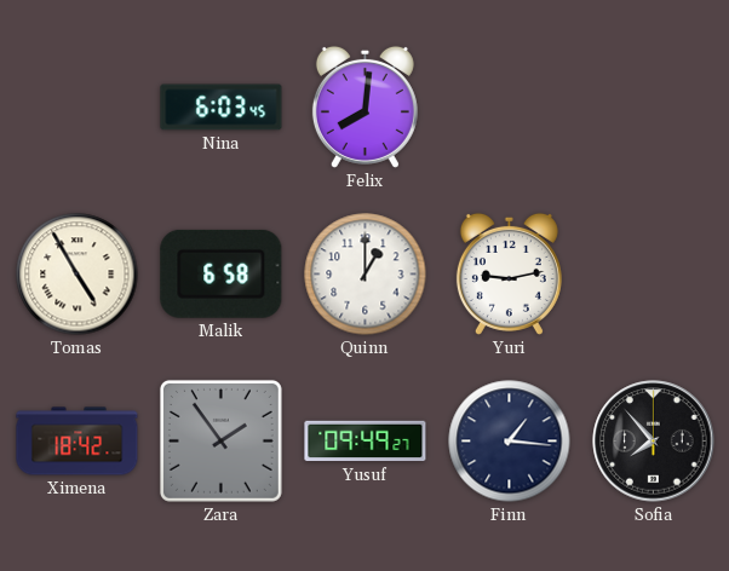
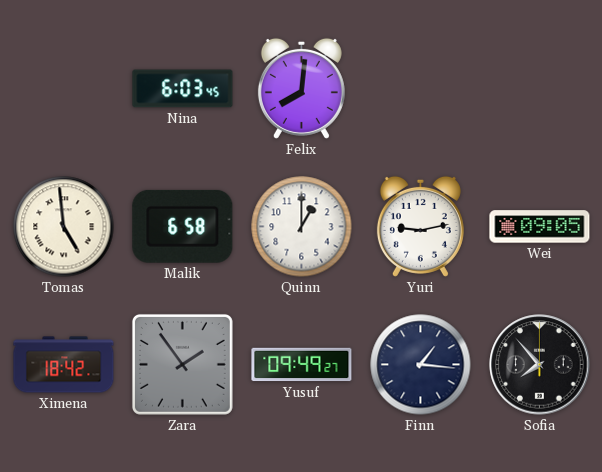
Tomas: 4:55 -> 4:59 (64, 227)
Wei: none -> 09:05 (540, 227)
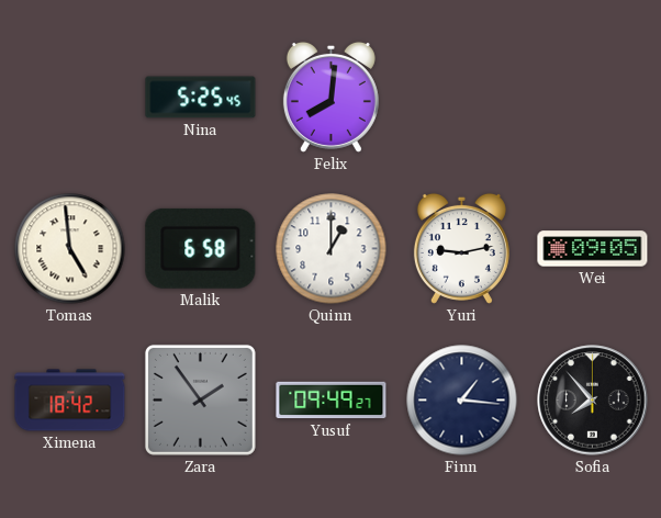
Nina: 6:03 -> 5:25 (201, 98)
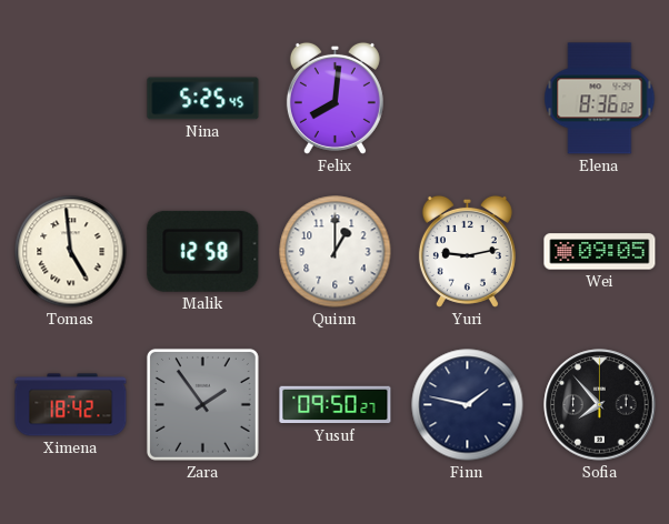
Elena: none -> 8:36 (600, 99)
Malik: 6:58 -> 12:58 (203, 251)
Yusuf: 09:49 -> 09:50 (336, 405)
Finn: 1:16 -> 1:47 (468, 405)
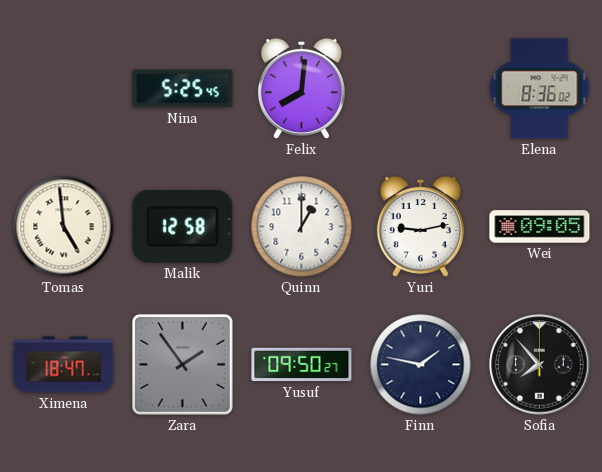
Ximena: 18:42 -> 18:47 (64, 365)
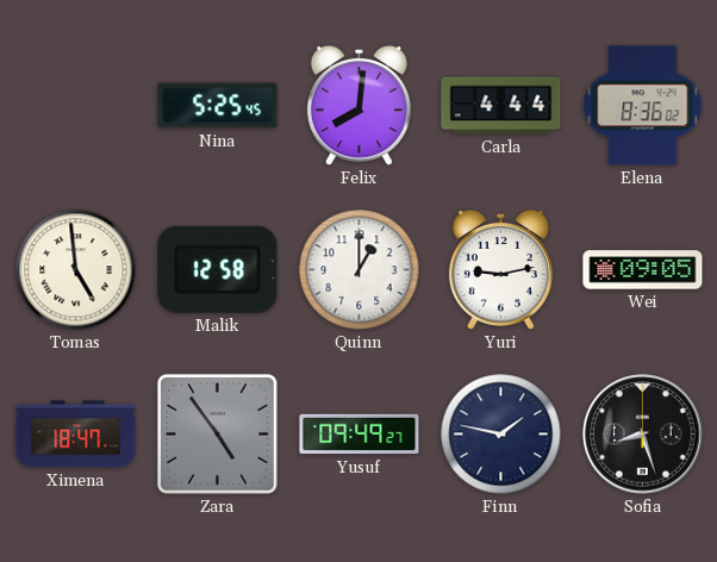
Carla: none -> 4:44 (501, 106)
Zara: 1:54 -> 4:54 (217, 433)
Yusuf: 09:50 -> 09:49 (360, 435)
Sofia: 7:53 -> 8:27 (643, 435)
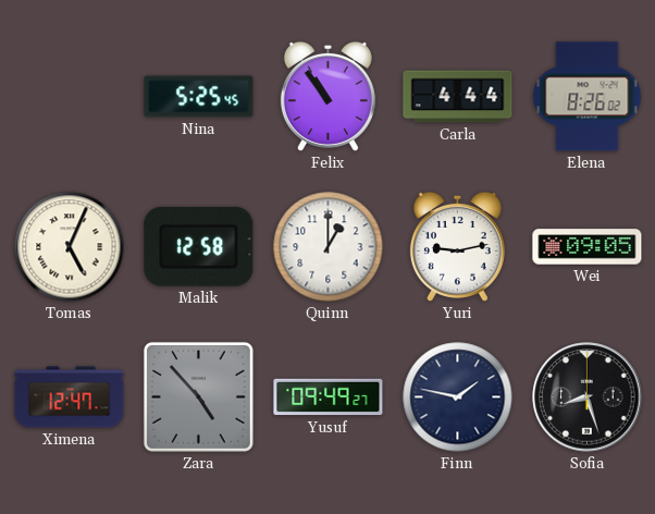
Felix: 8:01 -> 10:54 (327, 96)
Elena: 8:36 -> 8:26 (588, 97)
Tomas: 4:59 -> 5:04 (70, 247)
Ximena: 18:47 -> 12:47 (70, 397)
Zara: 4:54 -> 4:53 (198, 396)
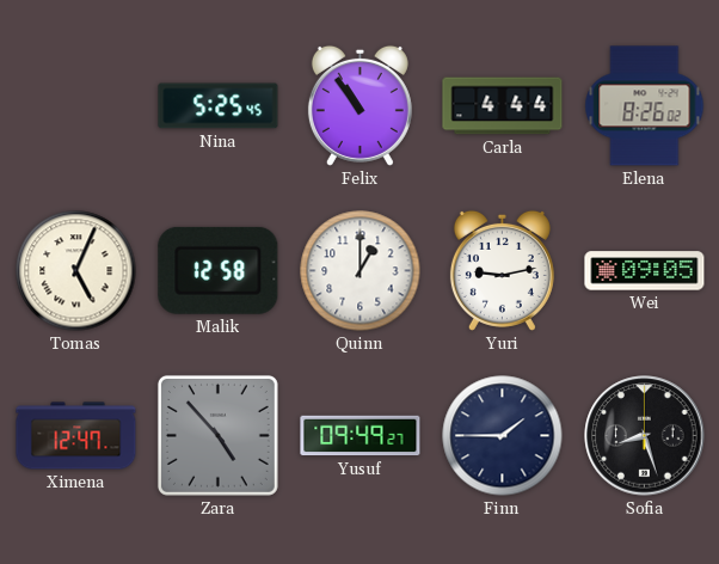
Finn: 1:47 -> 1:45 (503, 436)
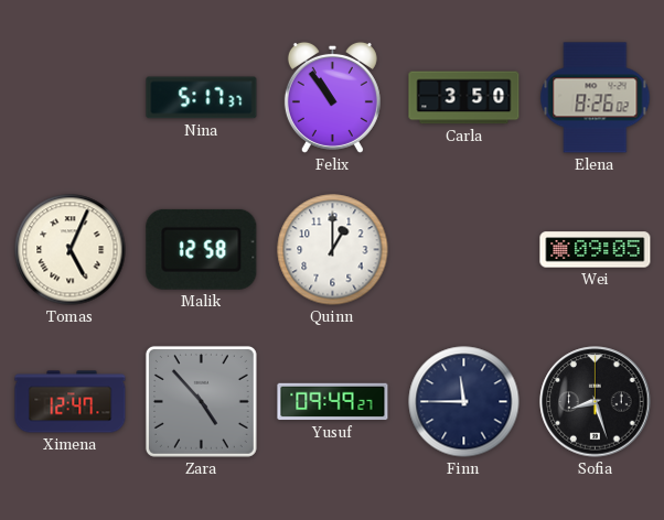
Nina: 5:25 -> 5:17 (202, 98)
Carla: 4:44 -> 3:50 (464, 98)
Yuri: 9:13 -> none (502, 270)
Finn: 1:45 -> 11:45 (464, 402)
